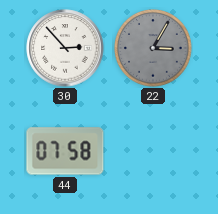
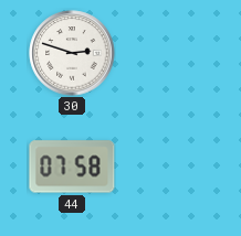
30: 2:53 -> 2:48 (72, 53)
22: 3:05 -> none (153, 48)
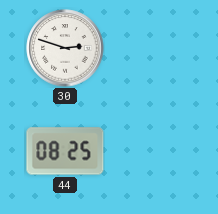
44: 07:58 -> 08:25 (65, 151)
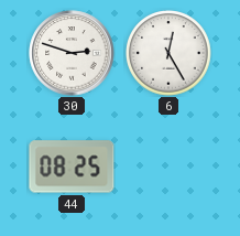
6: none -> 12:25 (168, 53)
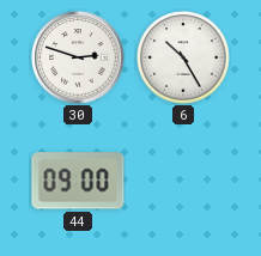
6: 12:25 -> 10:25 (183, 57)
44: 08:25 -> 09:00 (78, 181)
